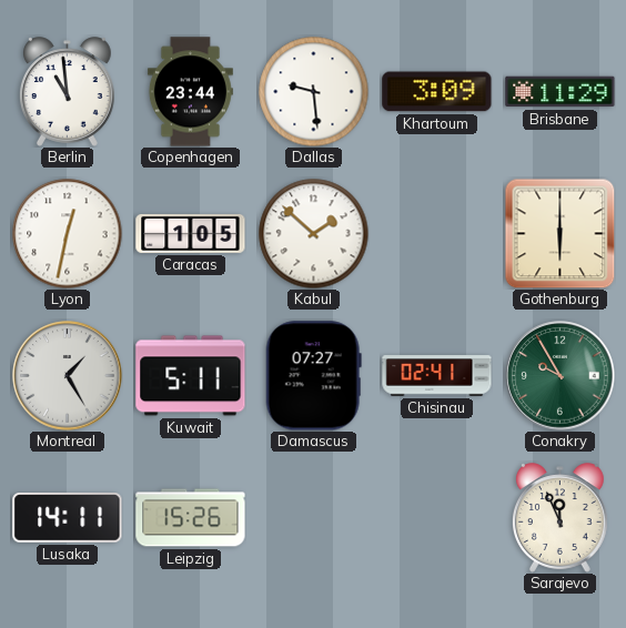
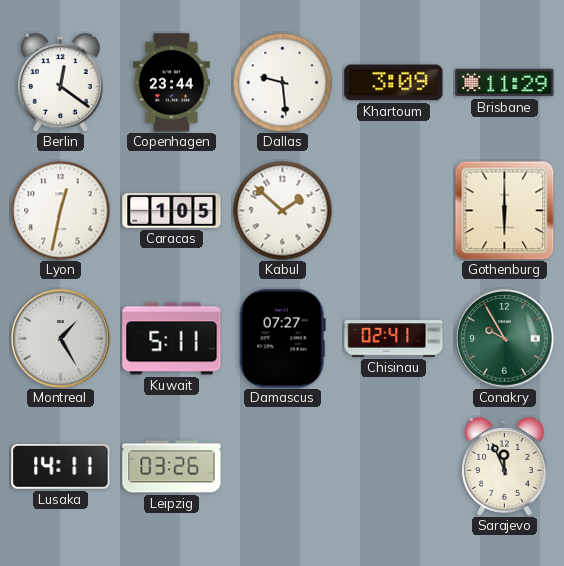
Berlin: 10:59 -> 12:21 (60, 83)
Leipzig: 15:26 -> 03:26 (172, 467)
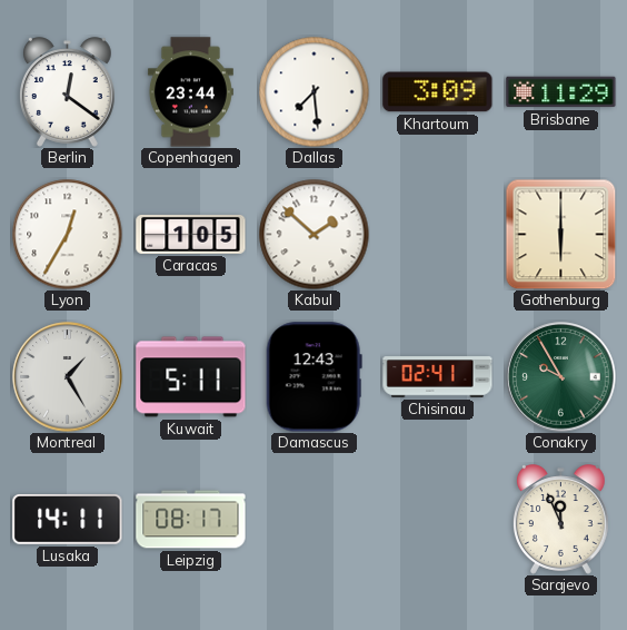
Dallas: 9:29 -> 7:29 (315, 92)
Lyon: 12:32 -> 12:35 (68, 235)
Damascus: 07:27 -> 12:43 (313, 377)
Leipzig: 03:26 -> 08:17 (191, 520)
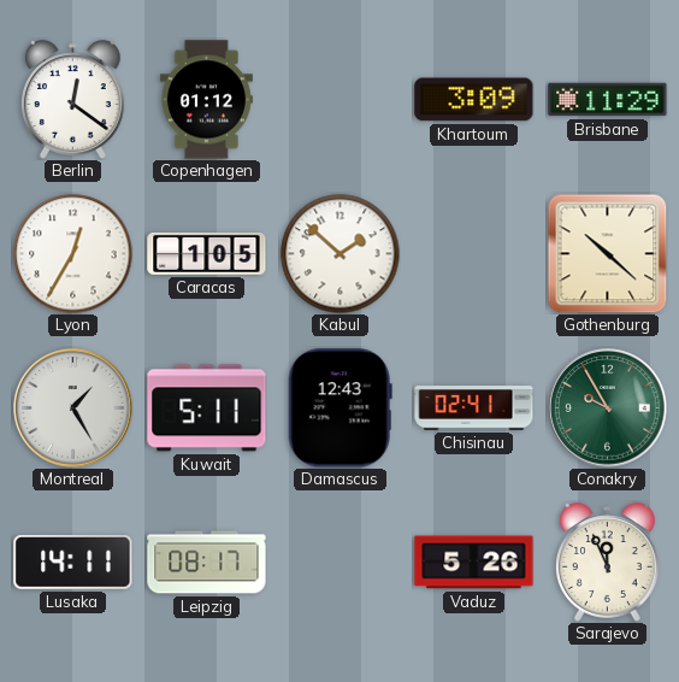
Copenhagen: 23:44 -> 01:12 (206, 100)
Dallas: 7:29 -> none (315, 92)
Gothenburg: 6:00 -> 10:22 (607, 253)
Vaduz: none -> 5:26 (474, 563)
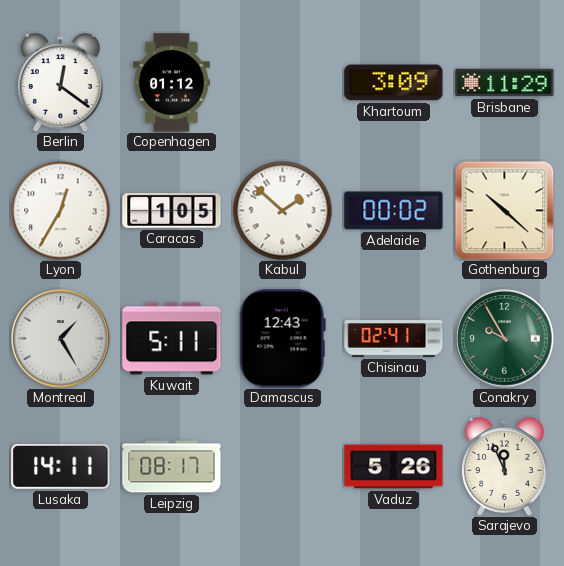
Adelaide: none -> 00:02 (394, 211)
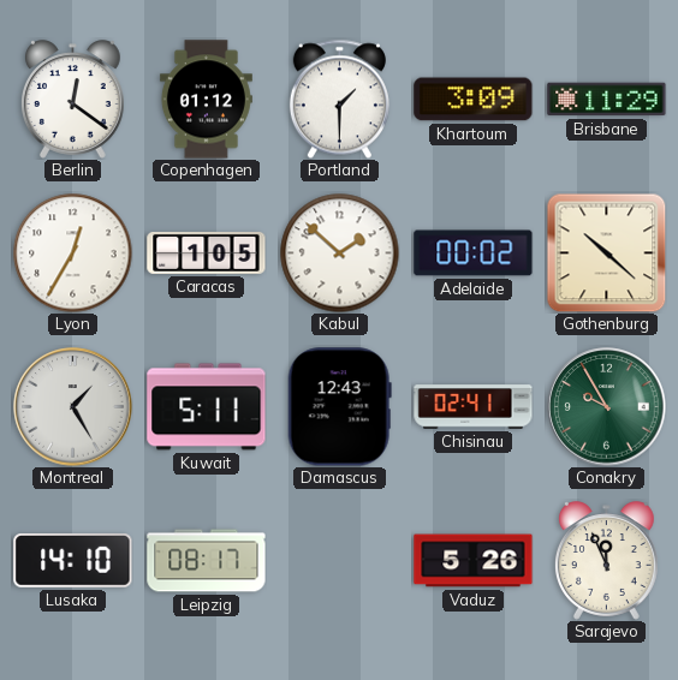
Portland: none -> 1:30 (339, 99)
Lusaka: 14:11 -> 14:10 (73, 561)
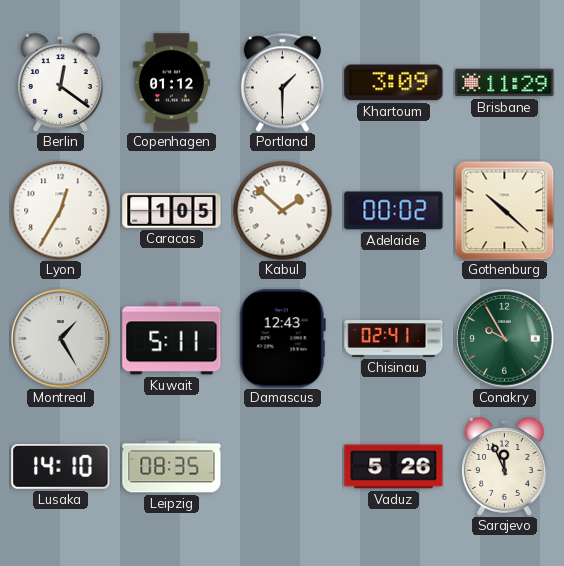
Leipzig: 08:17 -> 08:35 (172, 467)
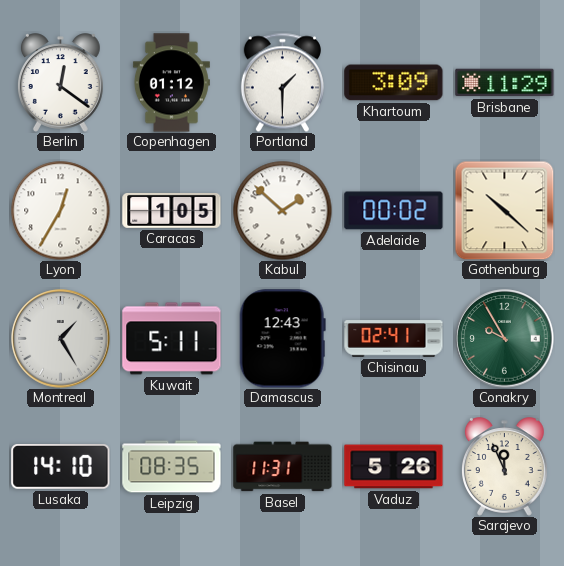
Basel: none -> 11:31 (283, 467)
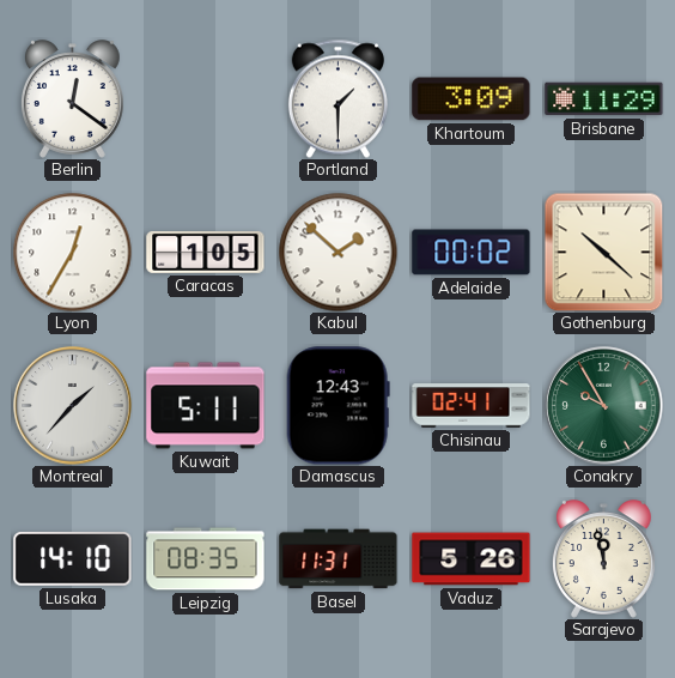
Copenhagen: 01:12 -> none (171, 83)
Montreal: 1:25 -> 1:37 (73, 406)
Sarajevo: 11:56 -> 11:58 (603, 559)
